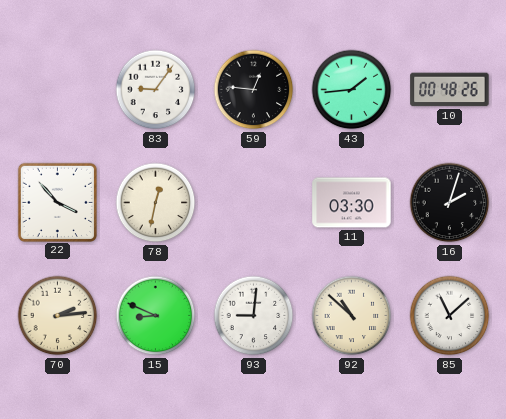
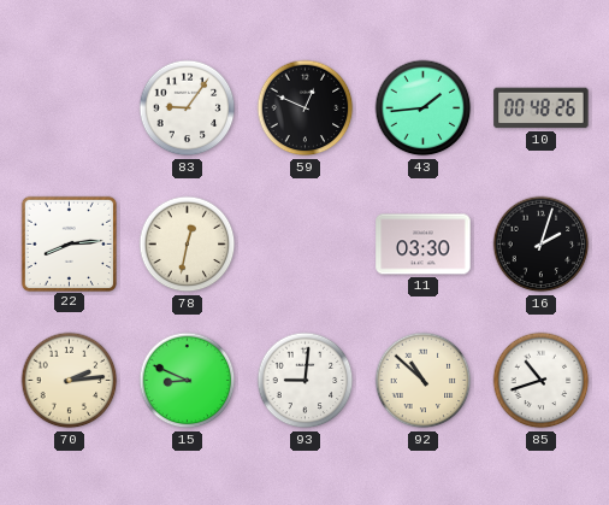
59: 12:46 -> 12:49 (306, 108)
22: 3:53 -> 8:14 (69, 243)
85: 11:08 -> 10:42 (542, 381)
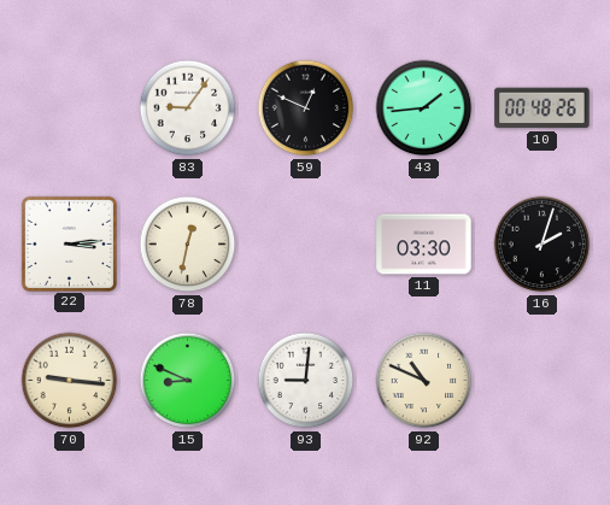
22: 8:14 -> 3:14 (69, 243)
70: 2:14 -> 9:16 (70, 381)
92: 10:52 -> 10:49 (424, 381)
85: 10:42 -> none (542, 381)
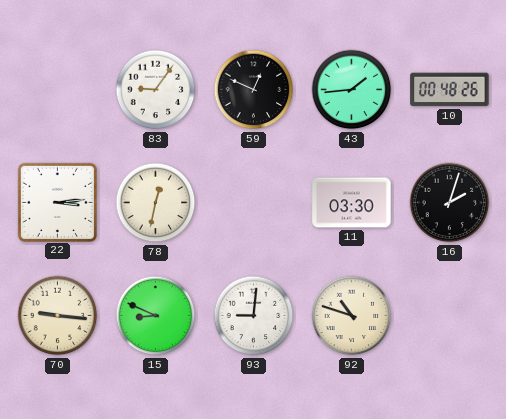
92: 10:49 -> 10:48 (352, 316)
